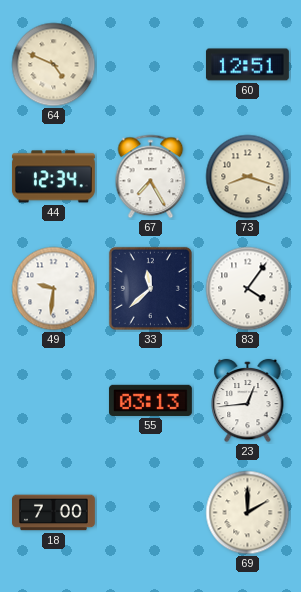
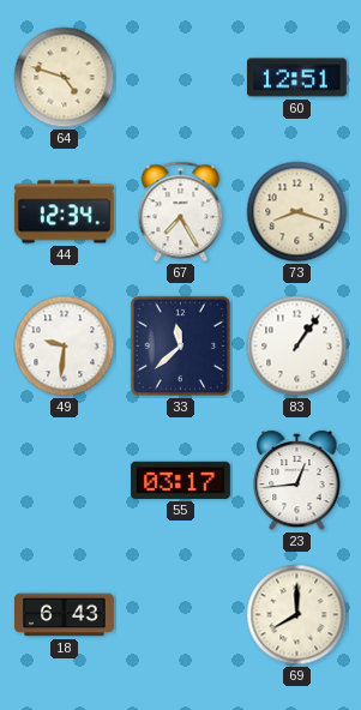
64: 4:49 -> 4:48 (65, 78)
83: 4:06 -> 1:06 (297, 347)
55: 03:13 -> 03:17 (180, 480)
18: 7:00 -> 6:43 (65, 615)
69: 2:00 -> 8:00 (297, 615)
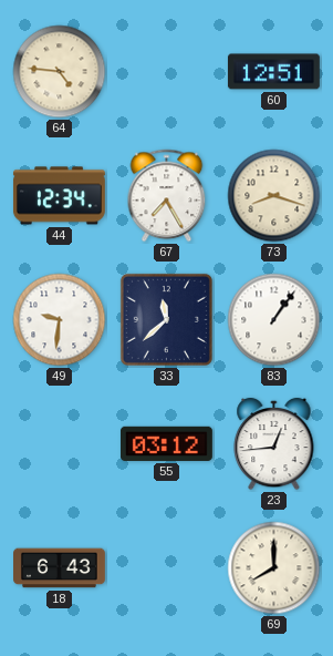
64: 4:48 -> 4:46 (60, 72)
55: 03:17 -> 03:12 (166, 443)
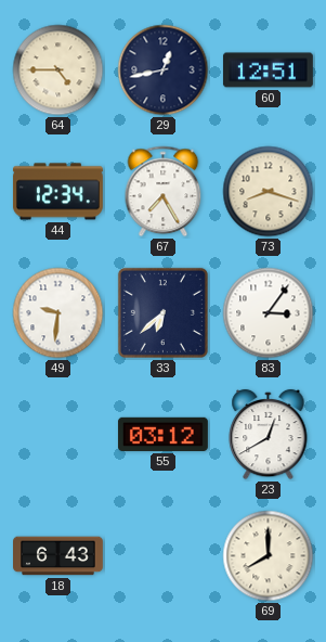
64: 4:46 -> 4:45 (58, 70)
29: none -> 12:43 (164, 70)
33: 11:38 -> 6:38 (162, 312)
83: 1:06 -> 3:06 (269, 313)
23: 12:44 -> 12:40 (269, 435)
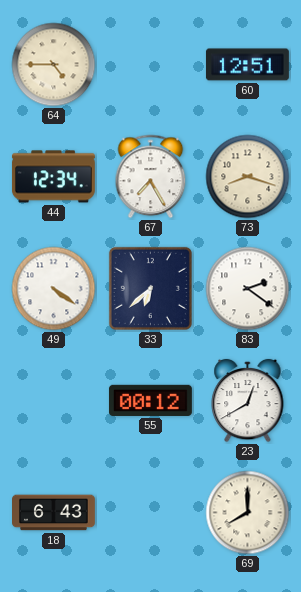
29: 12:43 -> none (164, 70)
49: 9:31 -> 4:21 (54, 289)
83: 3:06 -> 2:21 (248, 289)
55: 03:12 -> 00:12 (150, 400)
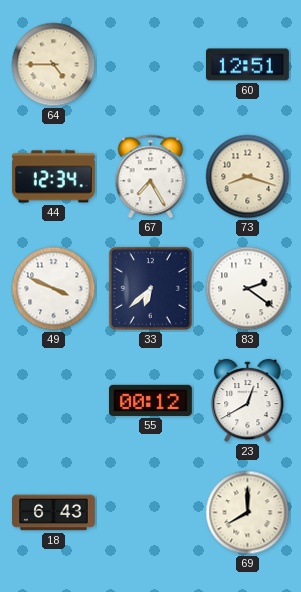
49: 4:21 -> 3:49 (54, 289)
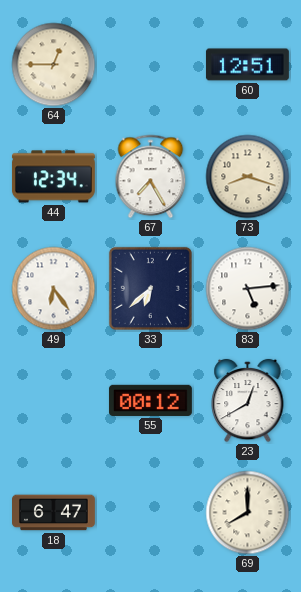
64: 4:45 -> 12:45 (54, 65)
49: 3:49 -> 6:24 (54, 289)
83: 2:21 -> 5:14 (248, 289)
18: 6:43 -> 6:47 (54, 513)
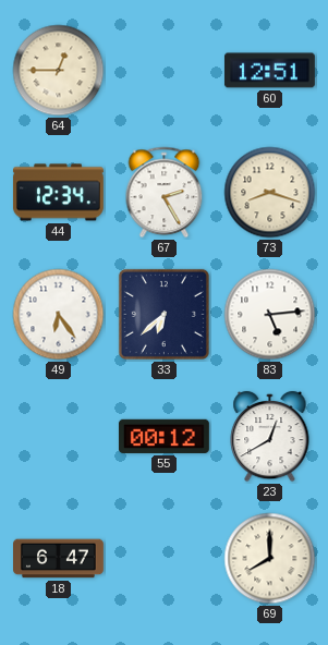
67: 7:25 -> 2:25 (165, 193)
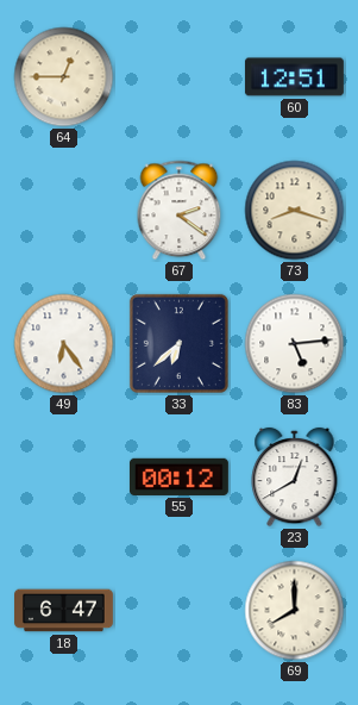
44: 12:34 -> none (58, 193)
67: 2:25 -> 2:21 (180, 211)
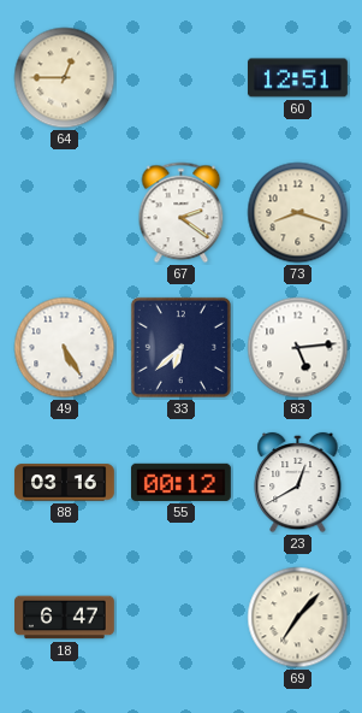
49: 6:24 -> 5:25 (65, 348)
88: none -> 03:16 (65, 483)
69: 8:00 -> 7:07 (298, 618)
